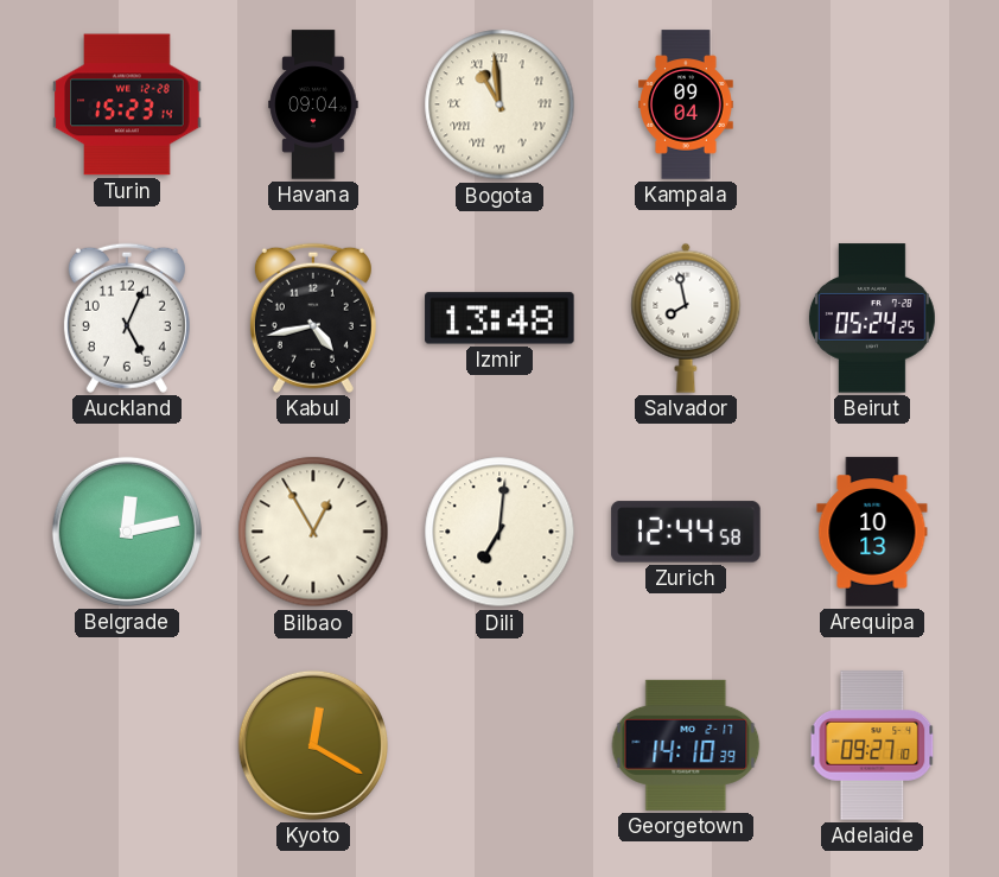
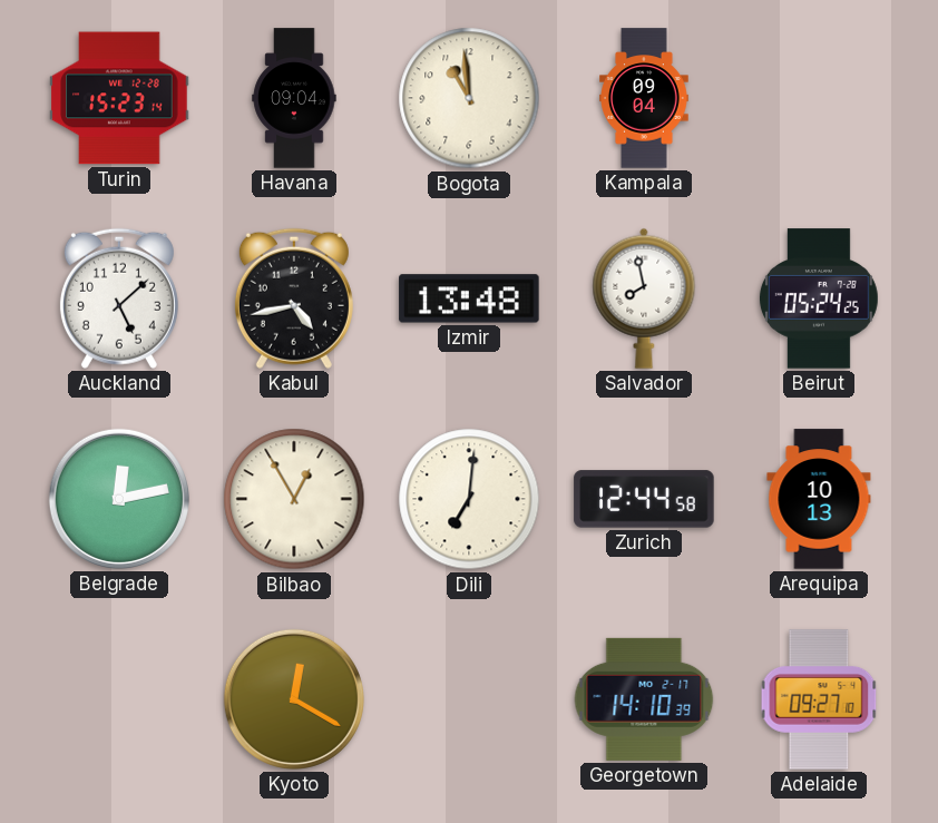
Bogota numerals: Roman -> Arabic (469, 98)
Auckland: 5:04 -> 5:08 (119, 298)
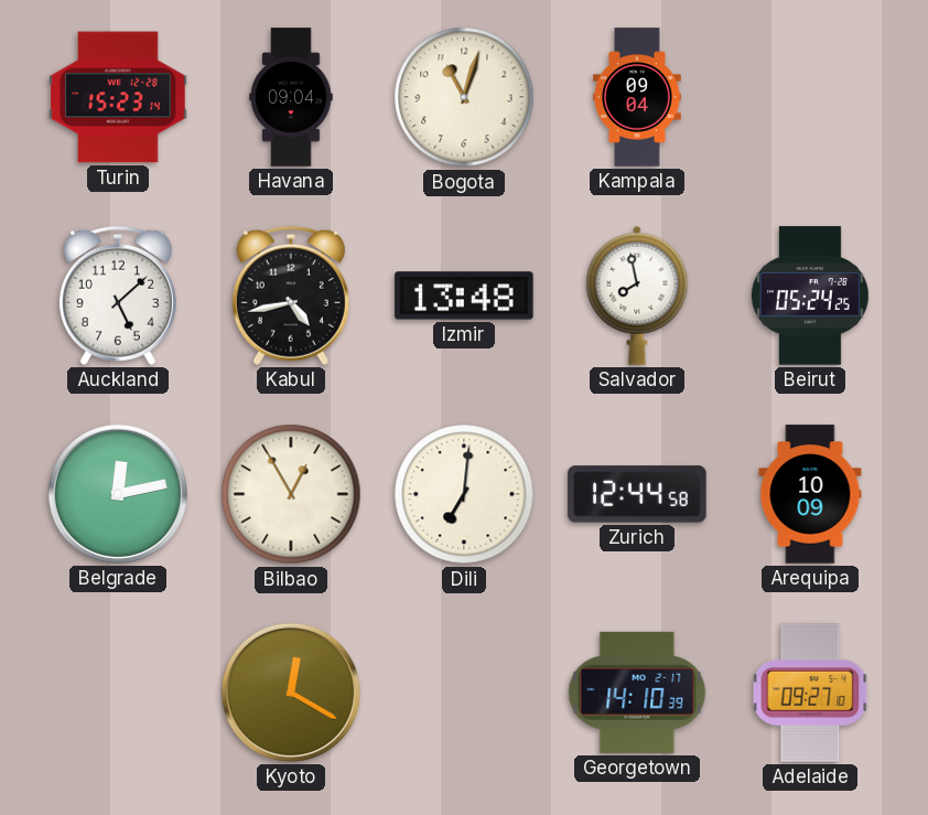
Bogota: 10:59 -> 11:03 (464, 97)
Arequipa: 10:13 -> 10:09 (810, 494)
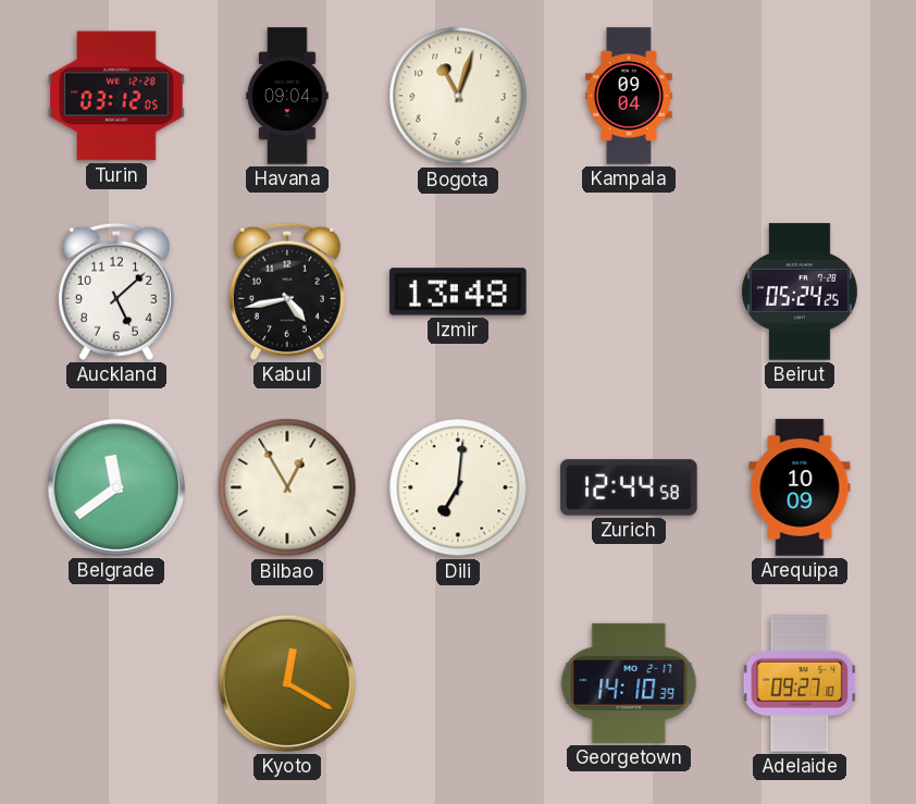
Turin: 15:23 -> 03:12 (116, 96)
Salvador: 7:58 -> none (637, 296)
Belgrade: 12:13 -> 11:39 (116, 487)
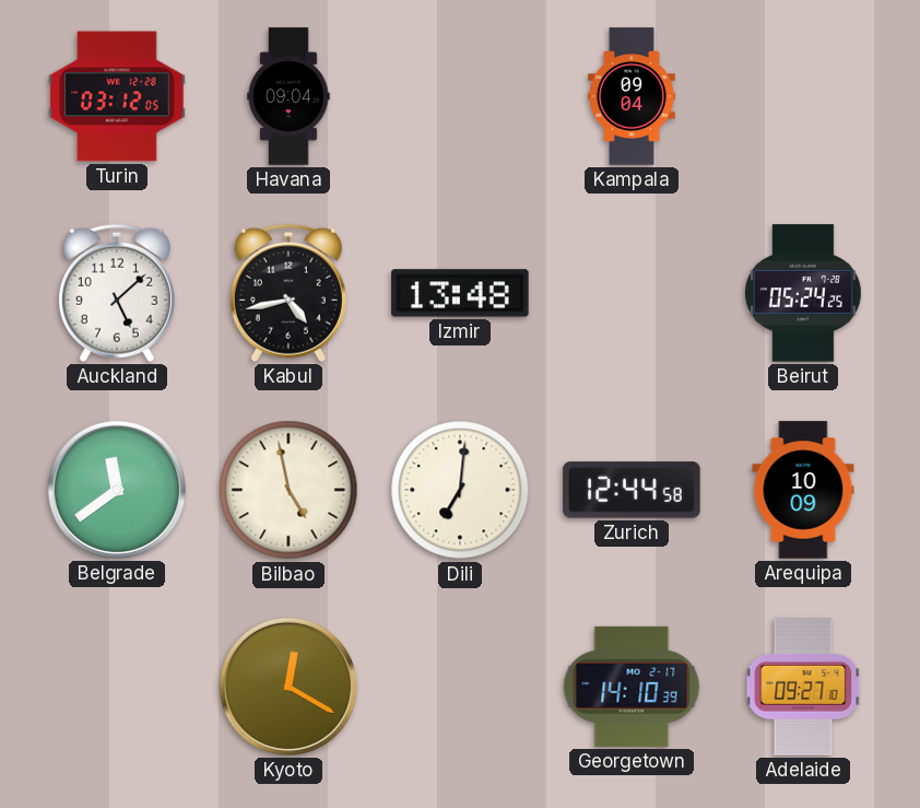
Bogota: 11:03 -> none (458, 96)
Bilbao: 12:55 -> 4:58 (288, 490)
